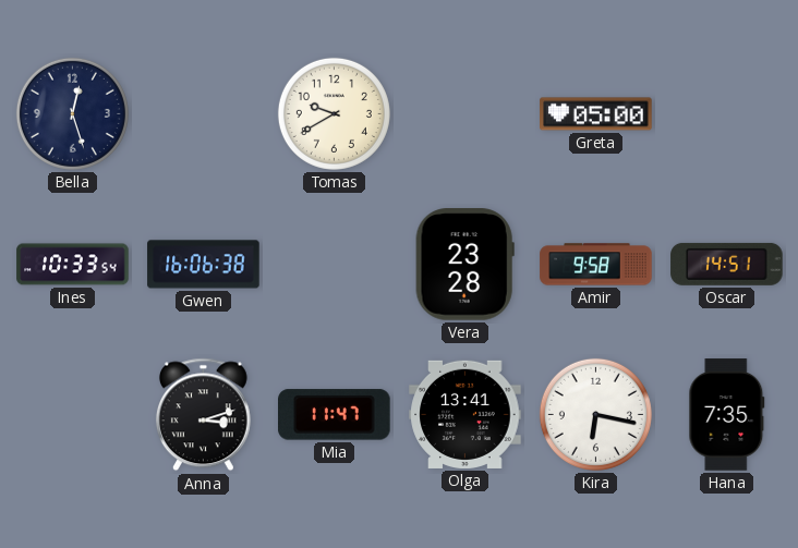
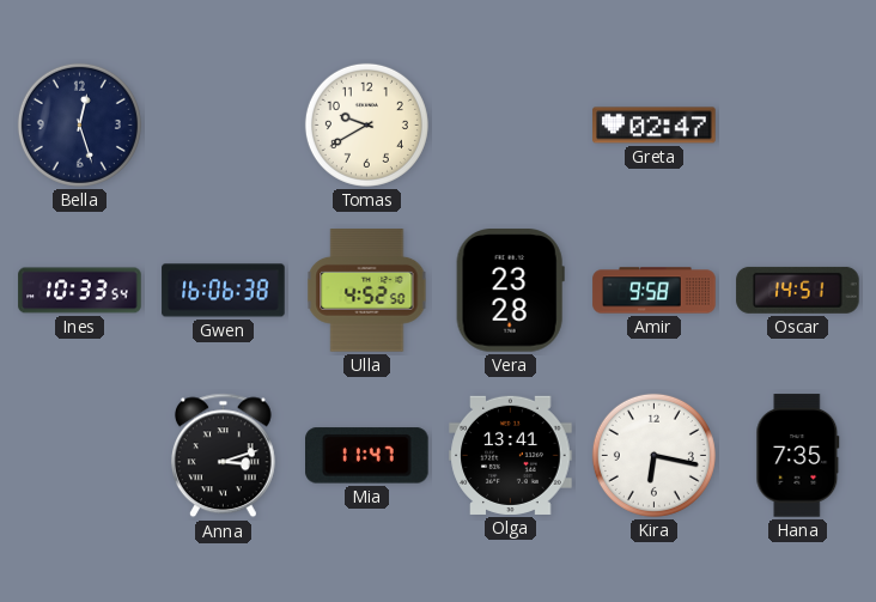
Greta: 05:00 -> 02:47 (655, 126)
Ulla: none -> 4:52 (367, 291)
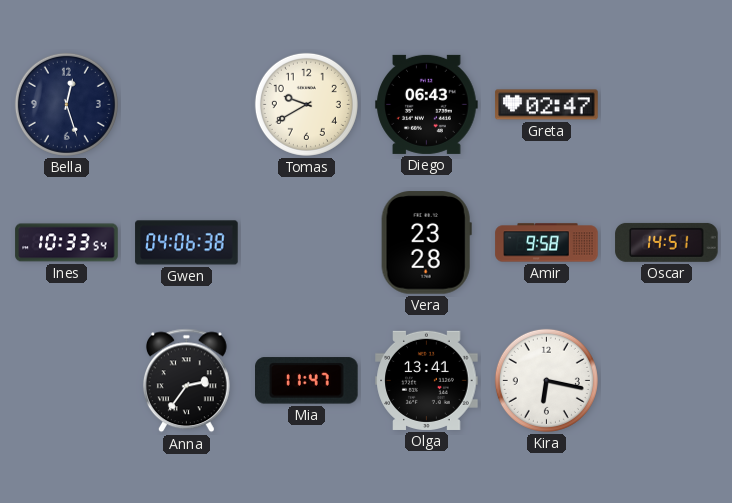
Diego: none -> 06:43 (427, 104)
Gwen: 16:06 -> 04:06 (187, 243)
Ulla: 4:52 -> none (367, 291)
Anna: 3:12 -> 2:36 (186, 381)
Hana: 7:35 -> none (798, 456)
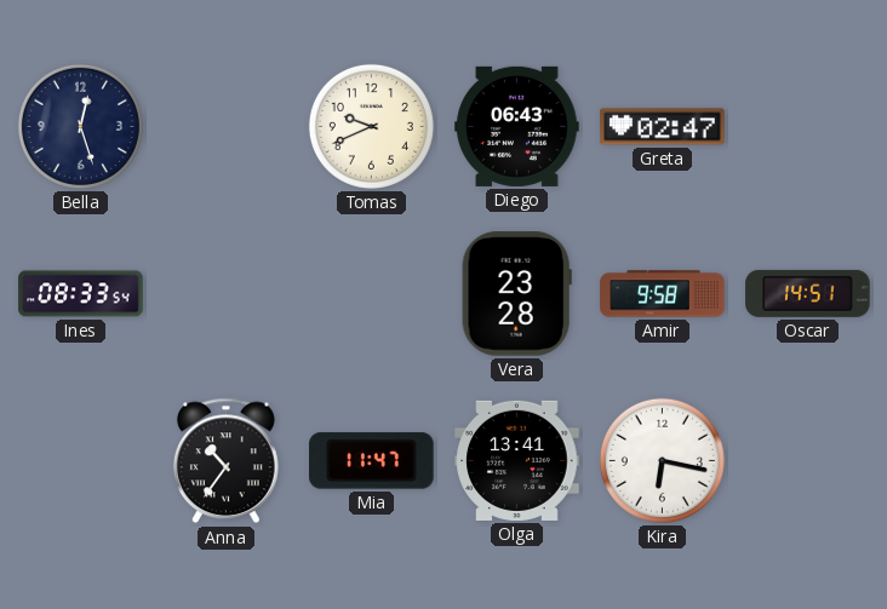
Tomas: 9:40 -> 9:41 (371, 126)
Ines: 10:33 -> 08:33 (81, 294)
Gwen: 04:06 -> none (187, 243)
Anna: 2:36 -> 10:36 (225, 461)
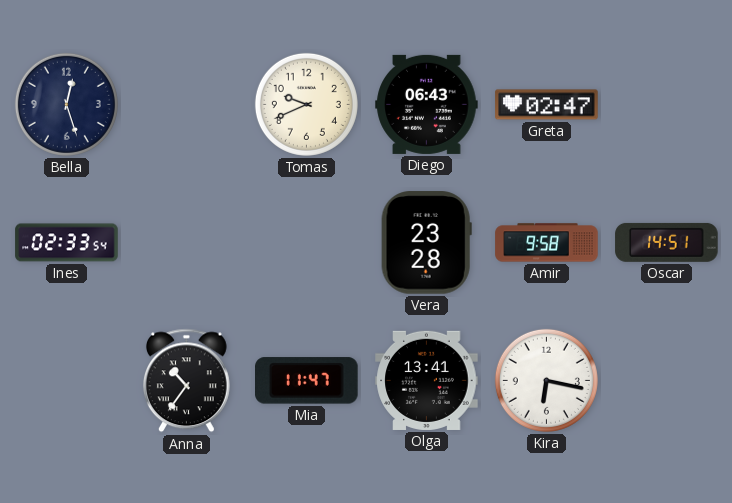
Ines: 08:33 -> 02:33 (67, 243)
